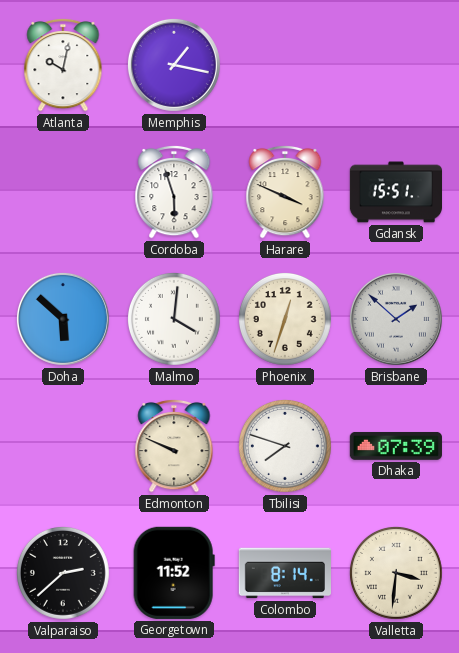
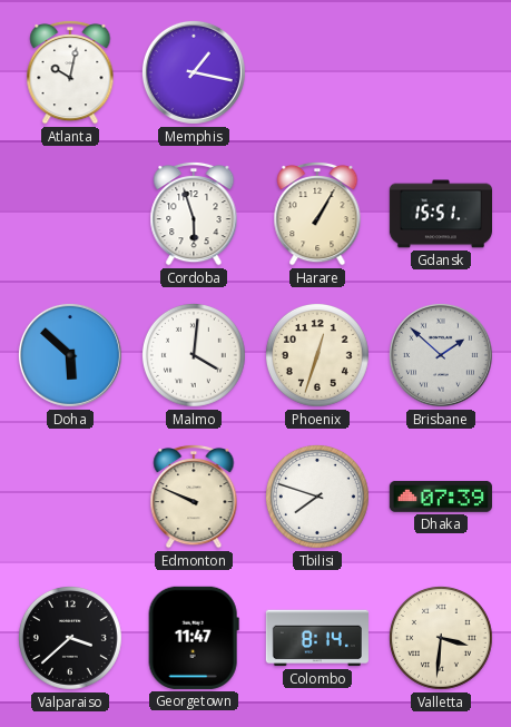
Harare: 3:49 -> 1:05 (317, 214)
Valparaiso: 2:38 -> 3:38 (70, 638)
Georgetown: 11:52 -> 11:47 (194, 638)
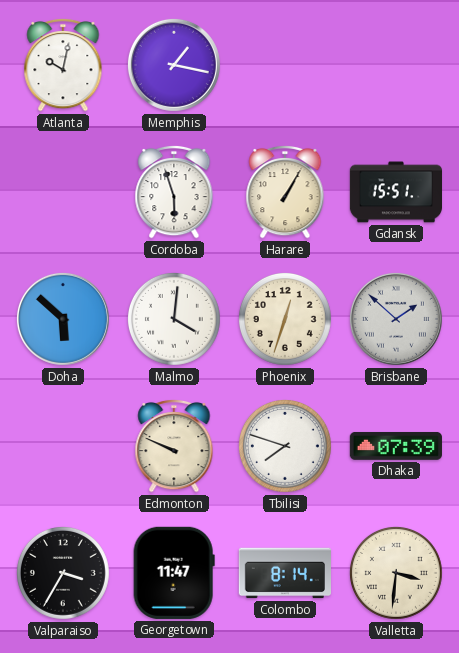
Valparaiso: 3:38 -> 3:35 (63, 573)
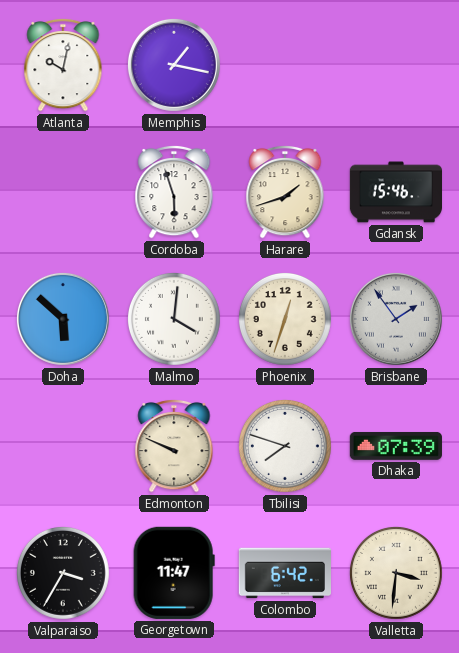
Harare: 1:05 -> 1:42 (285, 192)
Gdansk: 15:51 -> 15:46 (395, 192)
Brisbane: 1:52 -> 1:54 (396, 319)
Colombo: 8:14 -> 6:42 (285, 573)
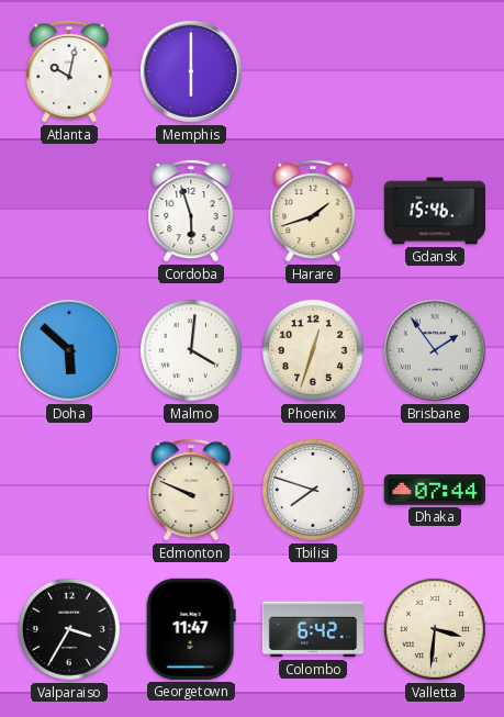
Memphis: 1:17 -> 6:00 (191, 71)
Dhaka: 07:39 -> 07:44 (435, 490)
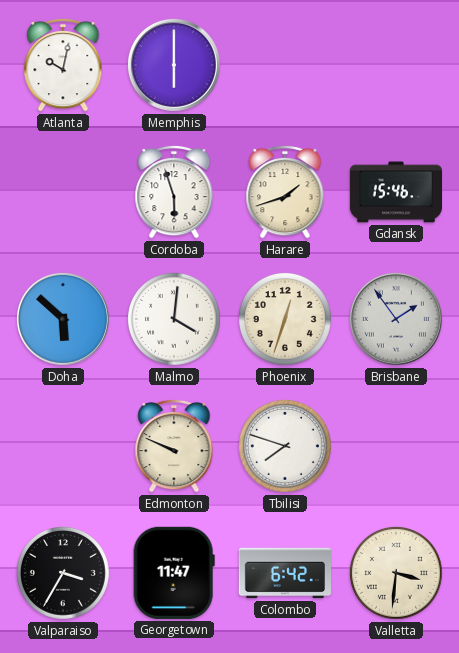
Dhaka: 07:44 -> none (435, 490)
